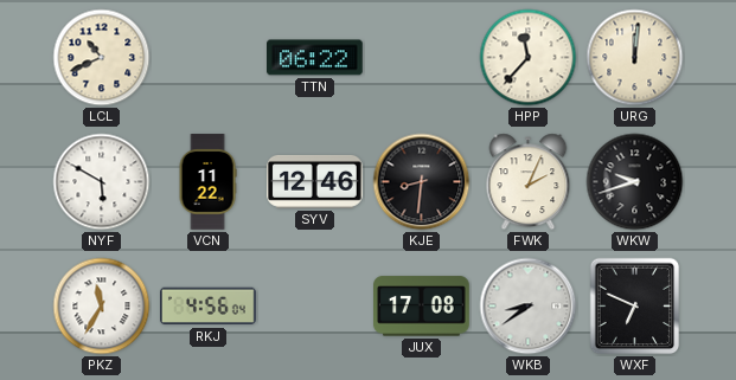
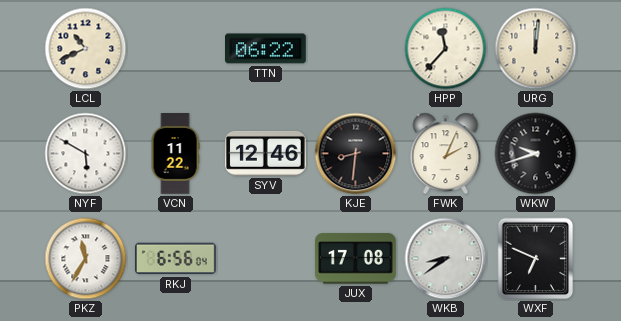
RKJ: 4:56 -> 6:56 (176, 259)
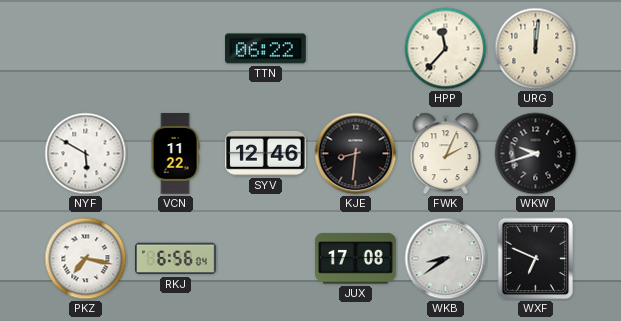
LCL: 10:41 -> none (86, 49)
PKZ: 11:35 -> 7:17 (86, 259)
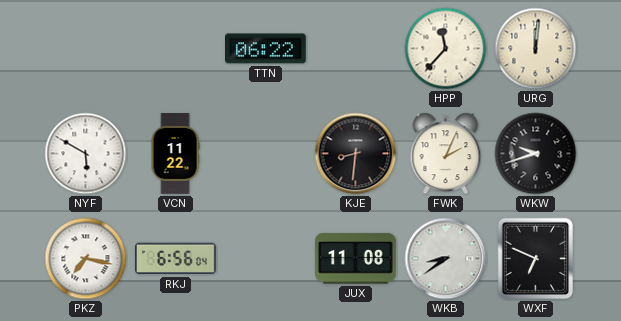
SYV: 12:46 -> none (266, 153)
JUX: 17:08 -> 11:08 (356, 259)
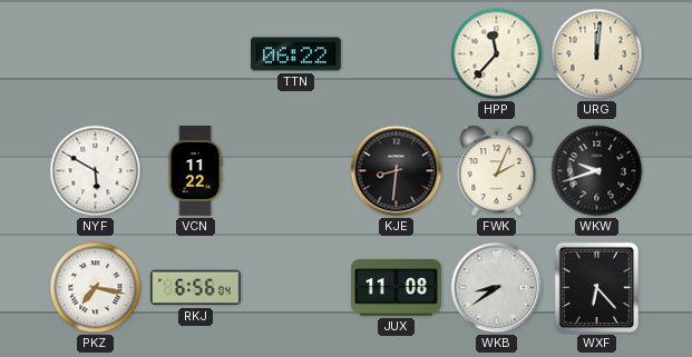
WXF: 6:49 -> 6:23 (597, 288)
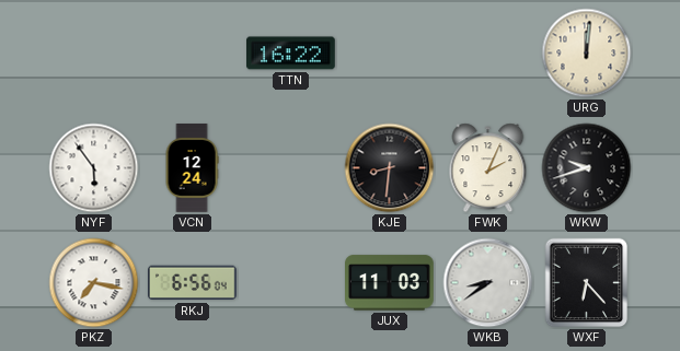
TTN: 06:22 -> 16:22 (291, 54)
HPP: 11:37 -> none (497, 54)
NYF: 5:50 -> 5:54 (94, 168)
VCN: 11:22 -> 12:24 (192, 168)
JUX: 11:08 -> 11:03 (390, 283)
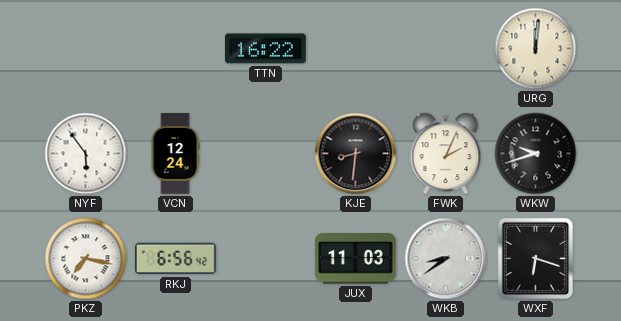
RKJ: 6:56:04 -> 6:56:42 (176, 259)
WXF: 6:23 -> 6:18 (536, 259)
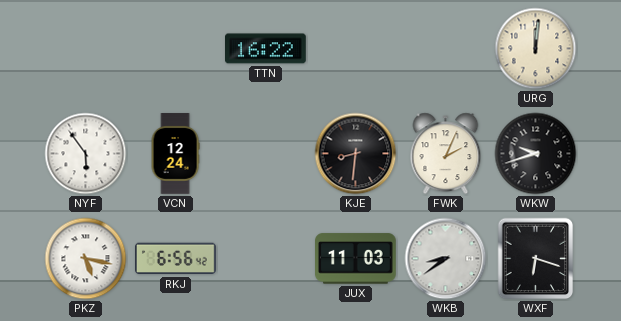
PKZ: 7:17 -> 5:17 (86, 259)
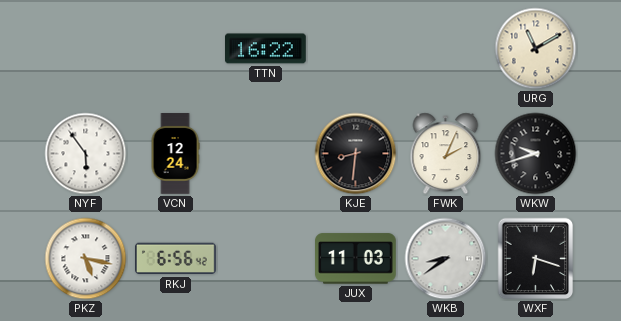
URG: 12:01 -> 11:10 (536, 49)
